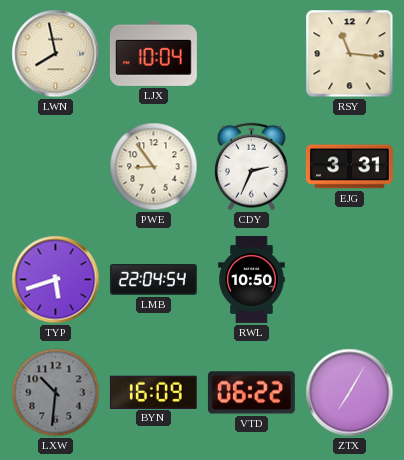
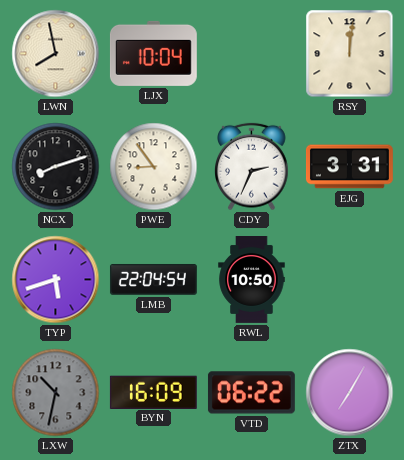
RSY: 11:16 -> 12:01 (350, 54)
NCX: none -> 8:12 (56, 167)
LXW: 10:31 -> 10:32 (56, 393)
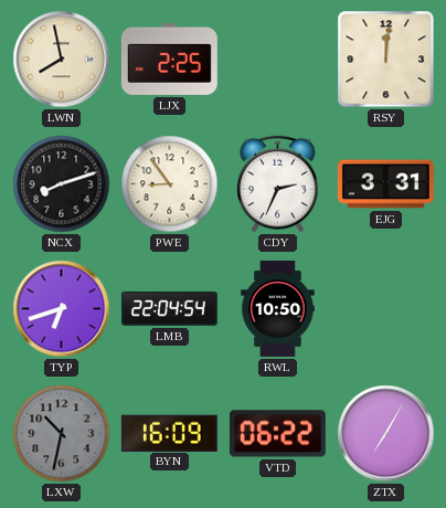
LJX: 10:04 -> 2:25 (169, 59)
TYP: 5:42 -> 6:42 (62, 309)
